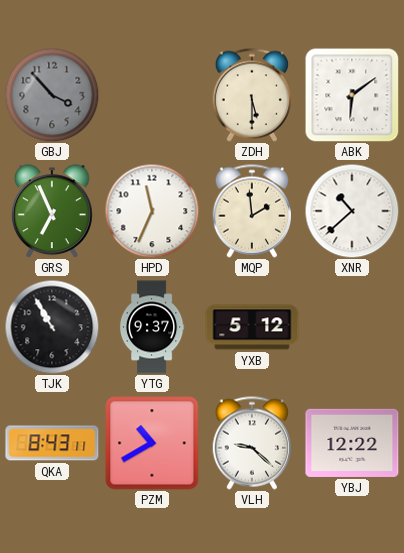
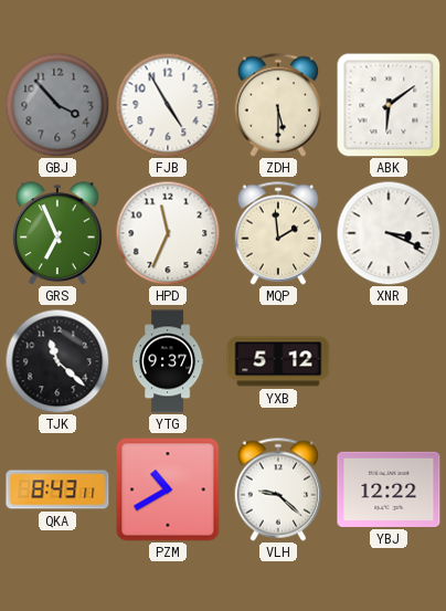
FJB: none -> 4:55 (168, 105)
XNR: 10:38 -> 3:19 (389, 233)
TJK: 10:55 -> 11:22 (57, 361)
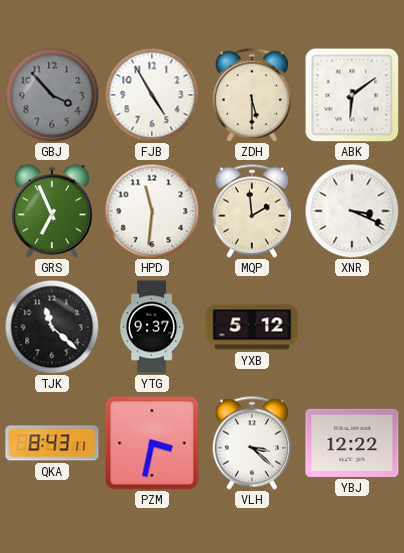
HPD: 11:34 -> 11:31 (152, 211)
PZM: 10:40 -> 3:32 (152, 443)
VLH: 9:22 -> 3:22 (251, 443)
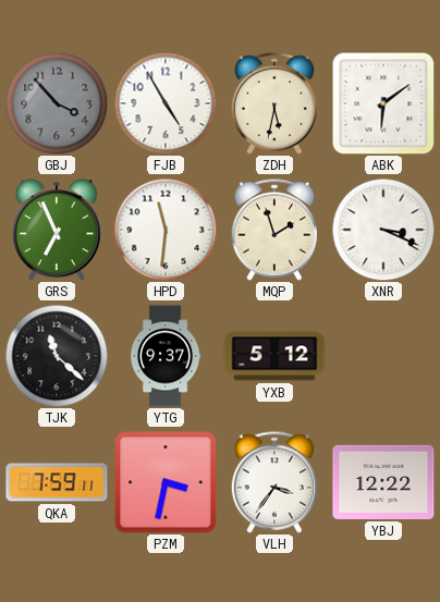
ZDH: 5:30 -> 5:32 (273, 103)
MQP: 1:59 -> 1:57 (273, 230)
QKA: 8:43 -> 7:59 (57, 482)
VLH: 3:22 -> 3:36 (273, 482)
